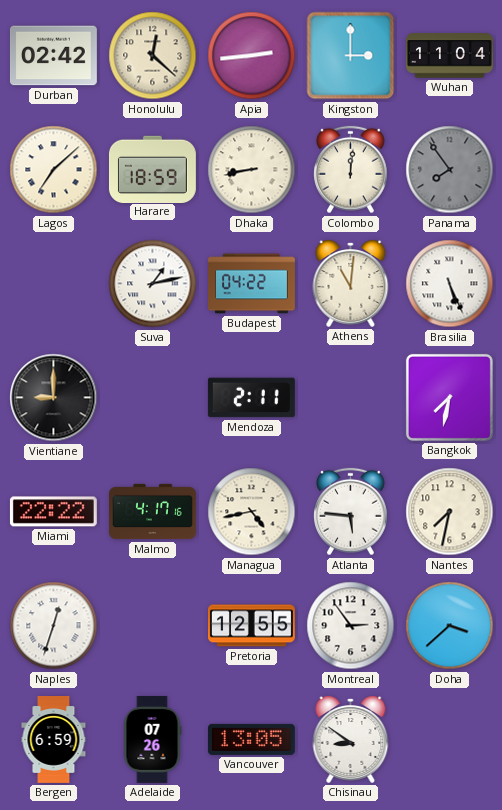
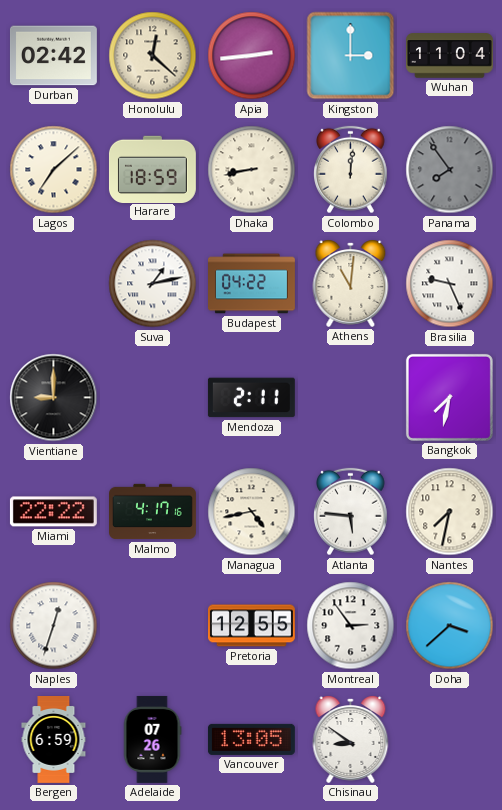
Brasilia: 5:26 -> 9:26 (450, 284)
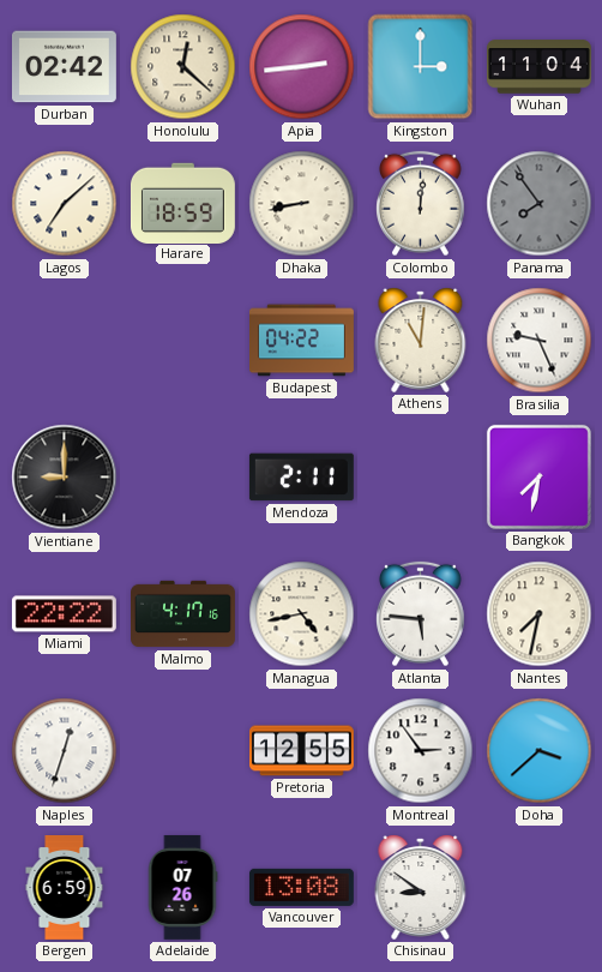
Suva: 1:13 -> none (153, 284)
Vancouver: 13:05 -> 13:08 (301, 887)
